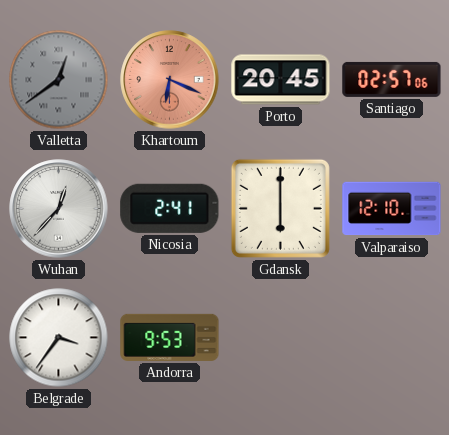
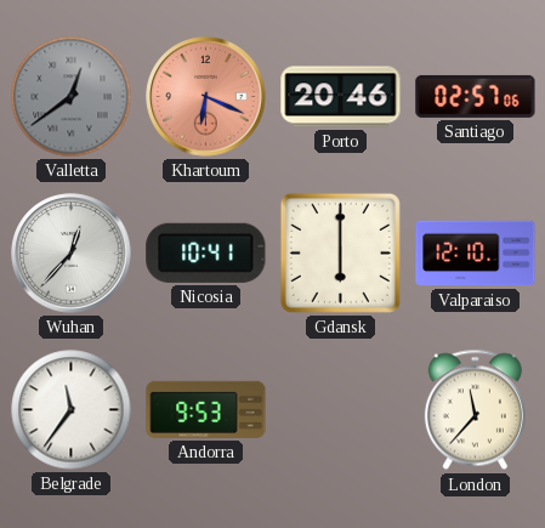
Porto: 20:45 -> 20:46 (341, 97)
Nicosia: 2:41 -> 10:41 (206, 252)
Belgrade: 3:36 -> 11:36 (72, 410)
London: none -> 11:37 (475, 410)
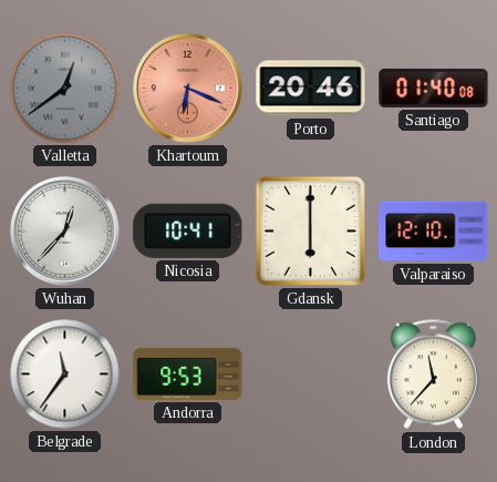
Santiago: 02:57 -> 01:40 (434, 88)
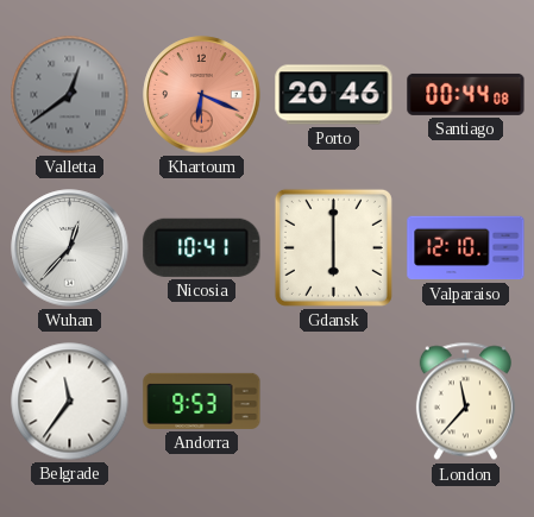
Santiago: 01:40 -> 00:44 (466, 94)
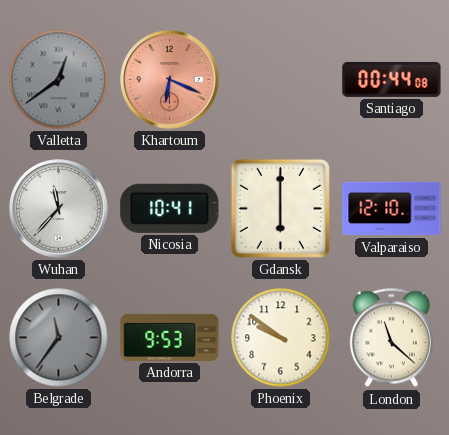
Porto: 20:46 -> none (334, 95)
Wuhan: 12:37 -> 11:37 (59, 209)
Belgrade dial: white -> grey (59, 338)
Phoenix: none -> 9:51 (281, 338)
London: 11:37 -> 11:22 (391, 338)
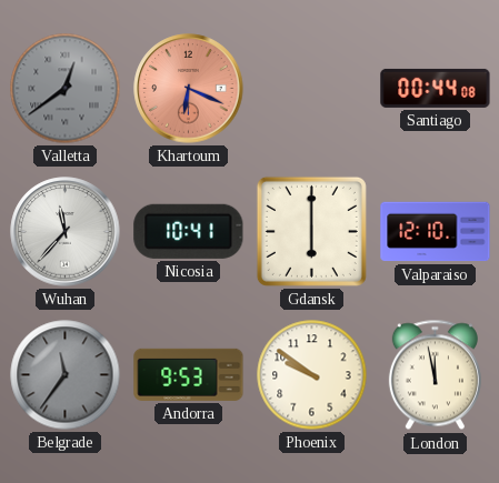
London: 11:22 -> 11:58 (435, 375)
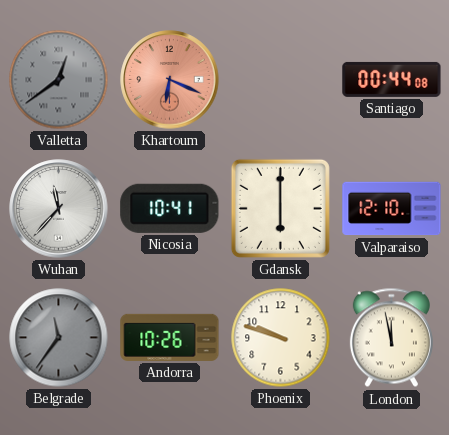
Andorra: 9:53 -> 10:26 (170, 337)
Phoenix: 9:51 -> 9:48 (281, 338)
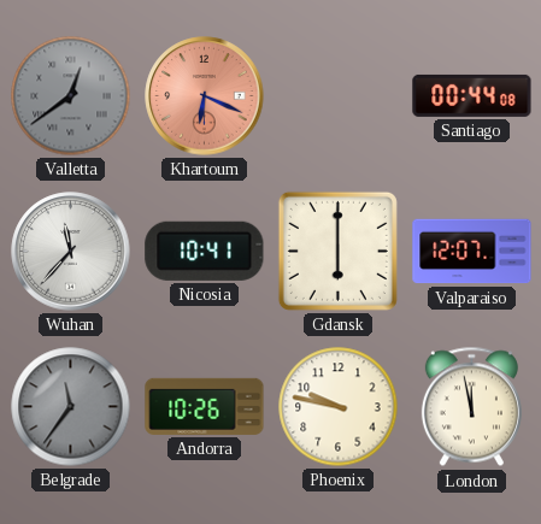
Valparaiso: 12:10 -> 12:07 (472, 252)
Phoenix: 9:48 -> 9:47 (339, 407)
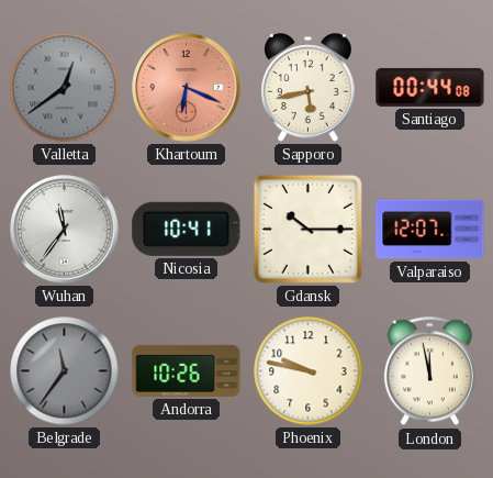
Sapporo: none -> 5:43 (309, 88)
Wuhan: 11:37 -> 11:36 (65, 230)
Gdansk: 6:00 -> 10:15 (307, 229)
